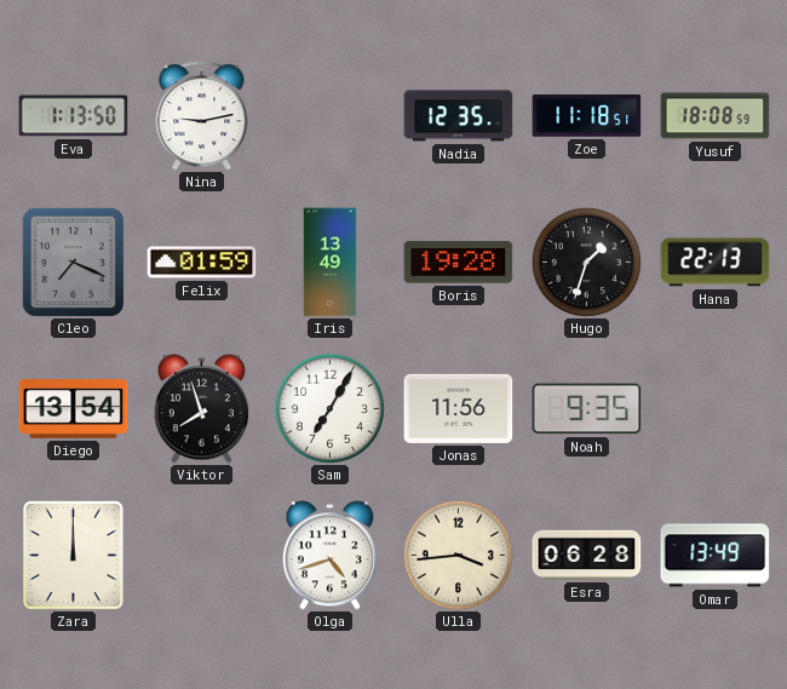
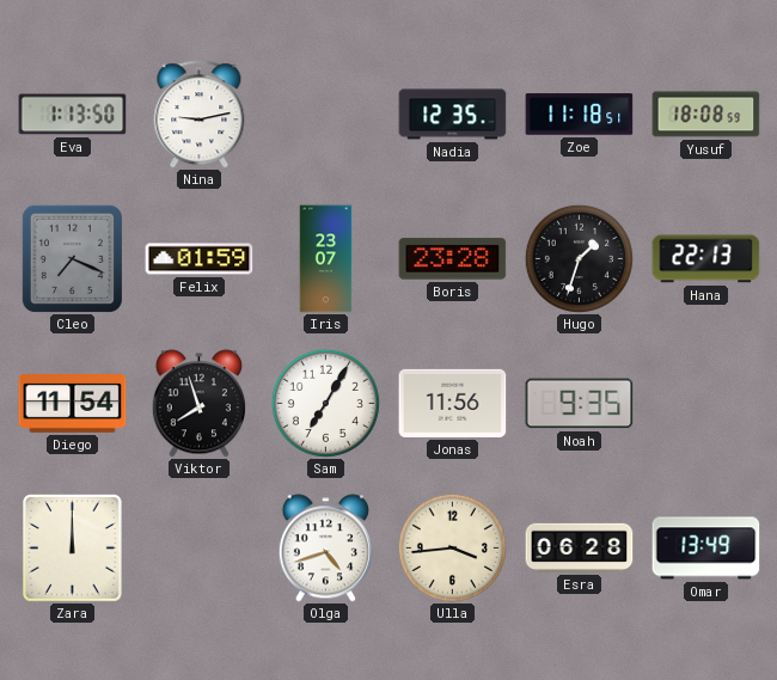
Iris: 13:49 -> 23:07 (326, 259)
Boris: 19:28 -> 23:28 (453, 259)
Diego: 13:54 -> 11:54 (73, 404)
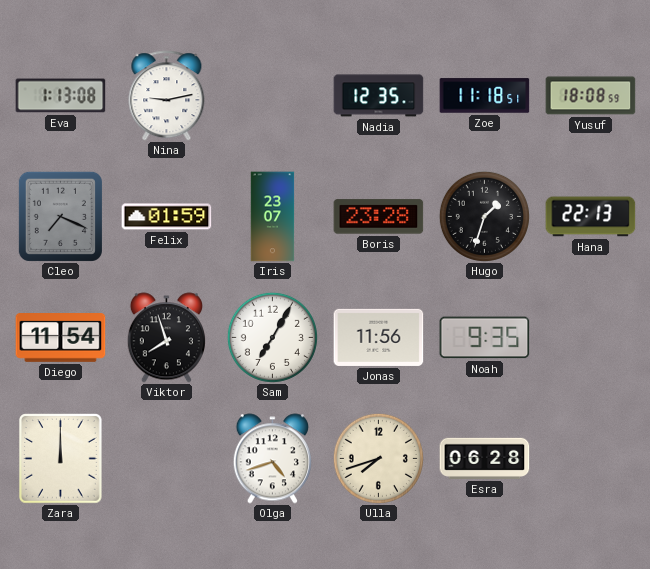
Eva: 1:13:50 -> 1:13:08 (61, 96)
Ulla: 3:44 -> 7:42 (378, 458)
Omar: 13:49 -> none (706, 549)
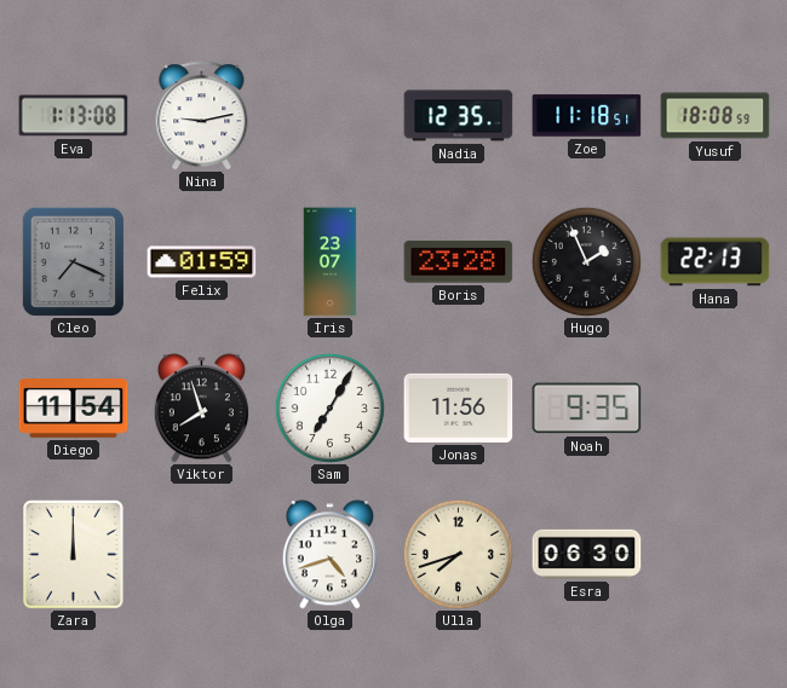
Hugo: 1:33 -> 1:56 (586, 261)
Esra: 06:28 -> 06:30 (587, 554)
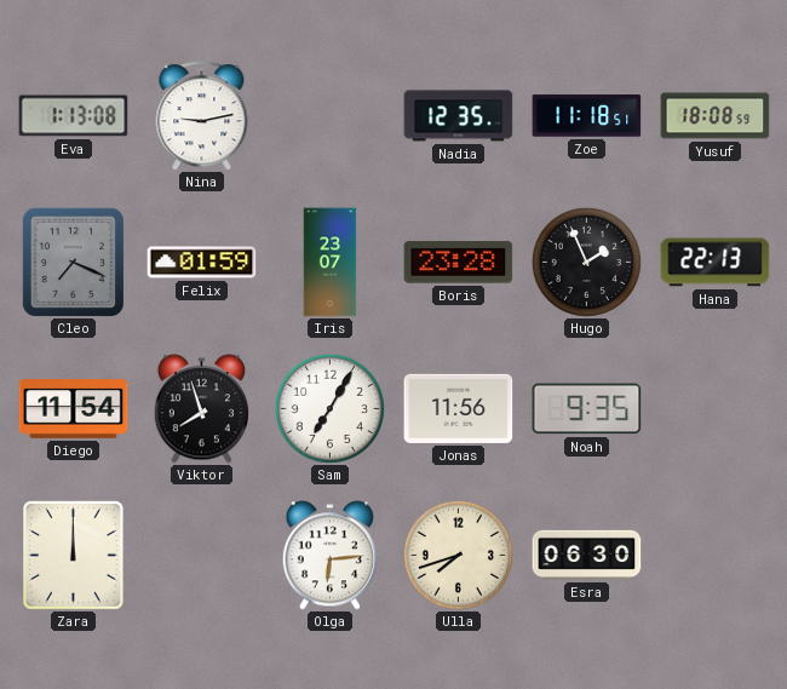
Olga: 4:42 -> 6:14 (329, 556)
